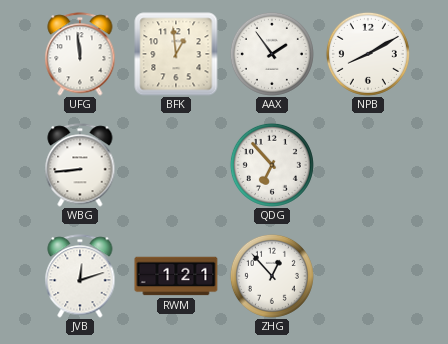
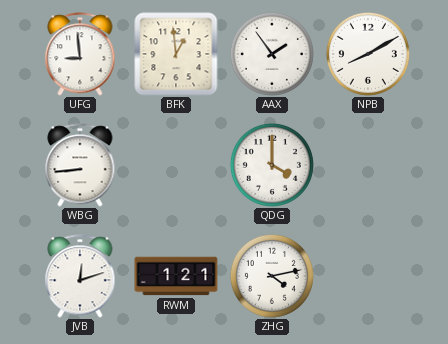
UFG: 11:59 -> 8:59 (80, 54)
QDG: 6:53 -> 4:00 (272, 165)
ZHG: 12:53 -> 4:13 (272, 276)
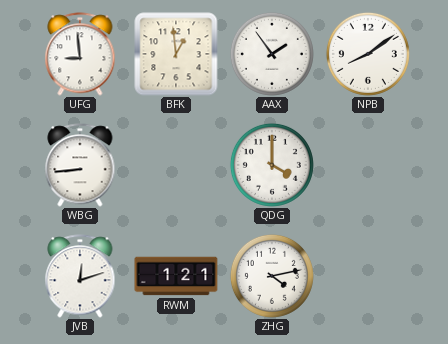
NPB: 8:10 -> 8:09 (368, 54)
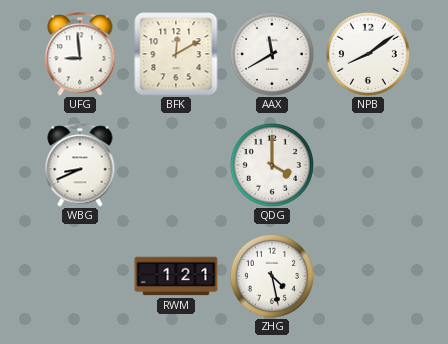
BFK: 12:59 -> 12:10 (176, 54)
AAX: 1:54 -> 11:40 (272, 54)
WBG: 8:44 -> 8:41 (80, 165)
JVB: 12:12 -> none (80, 276)
ZHG: 4:13 -> 4:28 (272, 276)
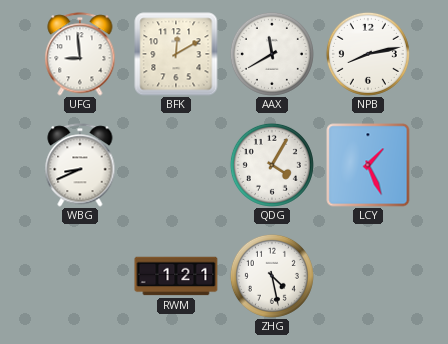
NPB: 8:09 -> 8:13 (368, 54)
QDG: 4:00 -> 4:05 (272, 165)
LCY: none -> 1:26 (368, 165)
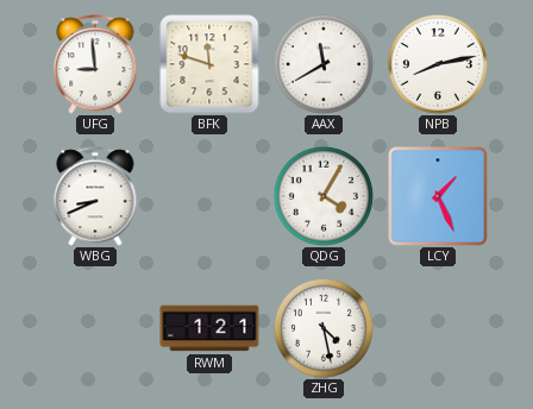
BFK: 12:10 -> 11:48 (209, 64)
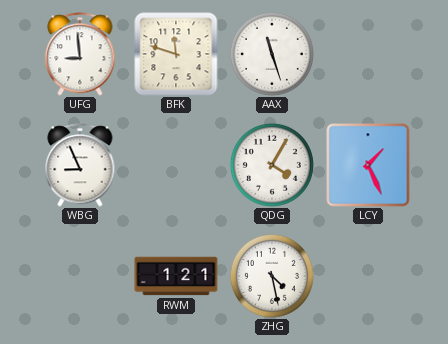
AAX: 11:40 -> 11:27 (272, 54)
NPB: 8:13 -> none (438, 64)
WBG: 8:41 -> 8:56 (80, 165)
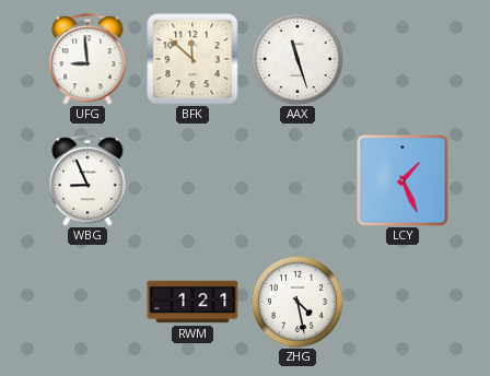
BFK: 11:48 -> 11:52 (192, 59)
QDG: 4:05 -> none (272, 165)
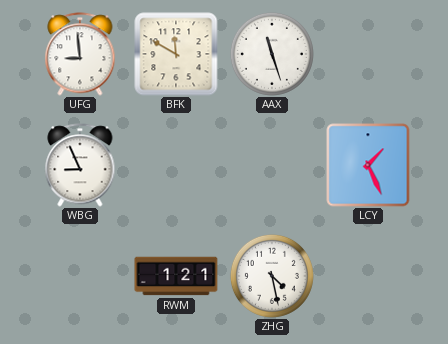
BFK: 11:52 -> 11:50 (176, 54)
